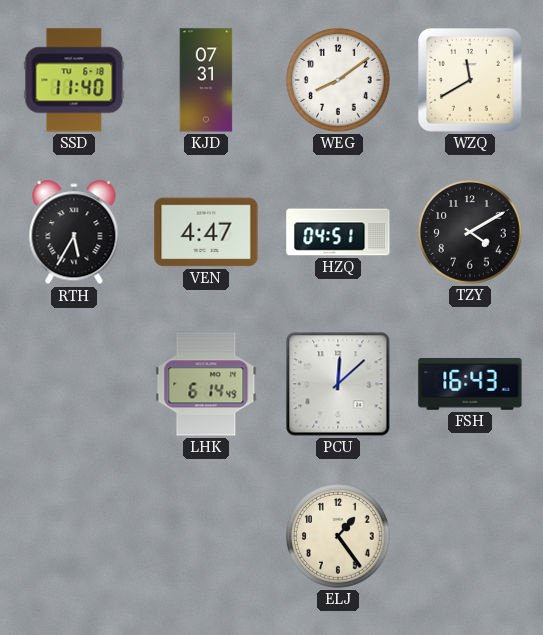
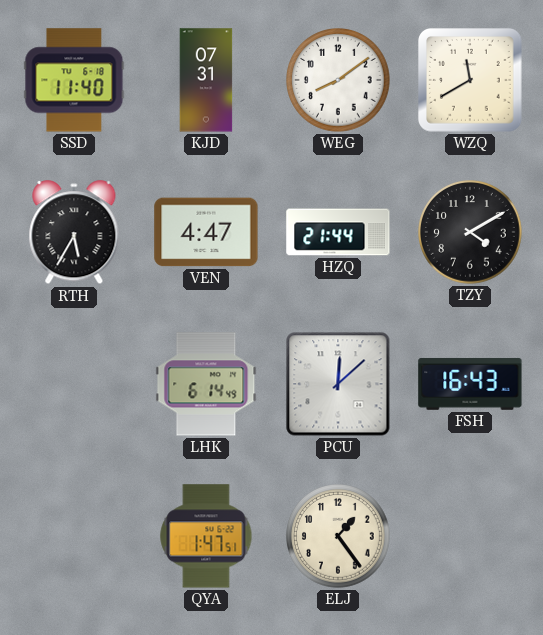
HZQ: 04:51 -> 21:44 (338, 232)
QYA: none -> 1:47 (206, 536)
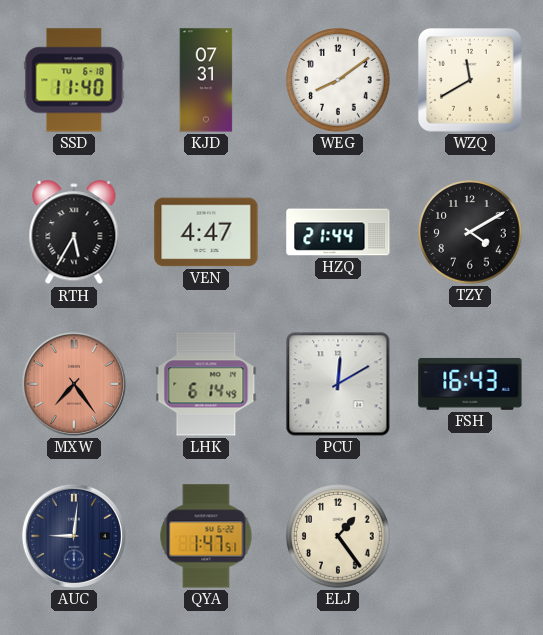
MXW: none -> 7:24 (74, 384)
PCU: 12:08 -> 12:10 (338, 384)
AUC: none -> 9:01 (74, 536)
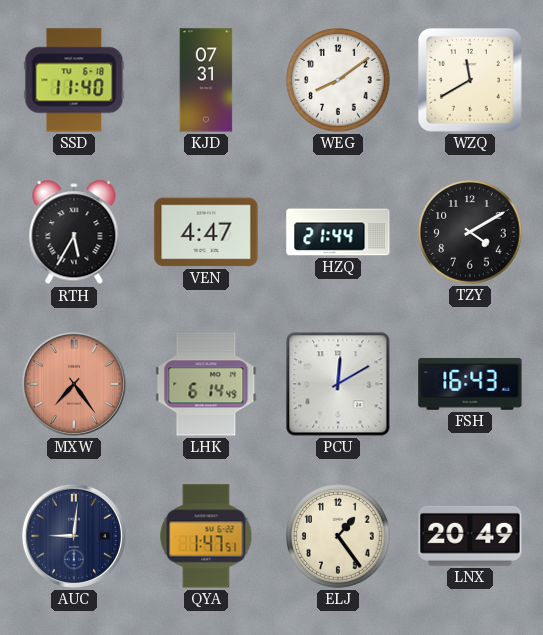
LNX: none -> 20:49 (470, 536)
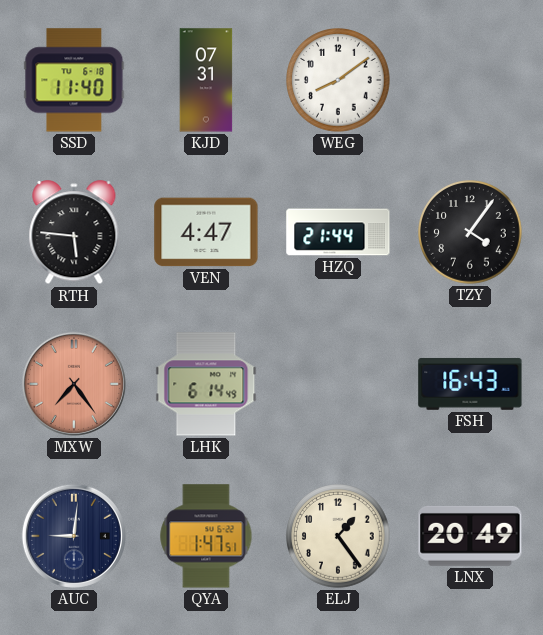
WZQ: 11:40 -> none (471, 81)
RTH: 5:35 -> 5:46 (74, 233)
TZY: 4:10 -> 4:06 (471, 233)
PCU: 12:10 -> none (338, 384)
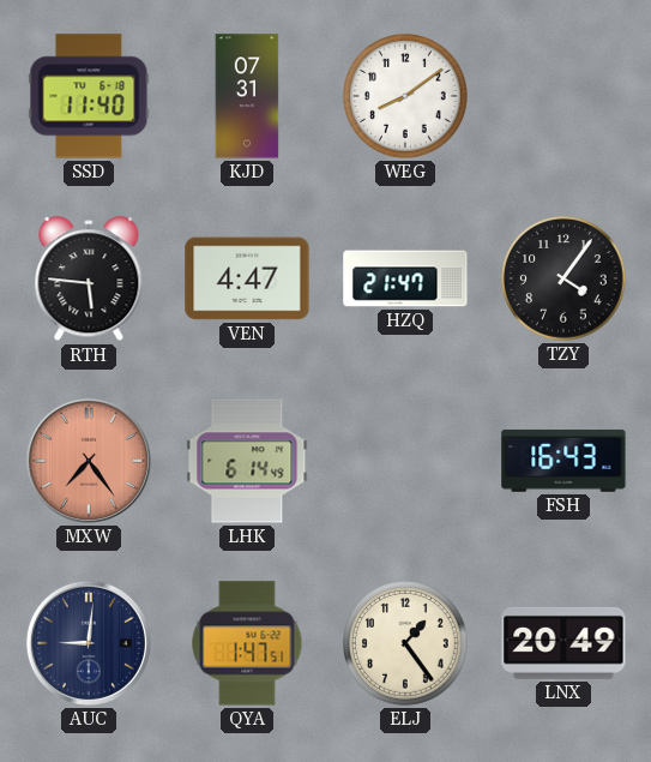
HZQ: 21:44 -> 21:47 (405, 278)
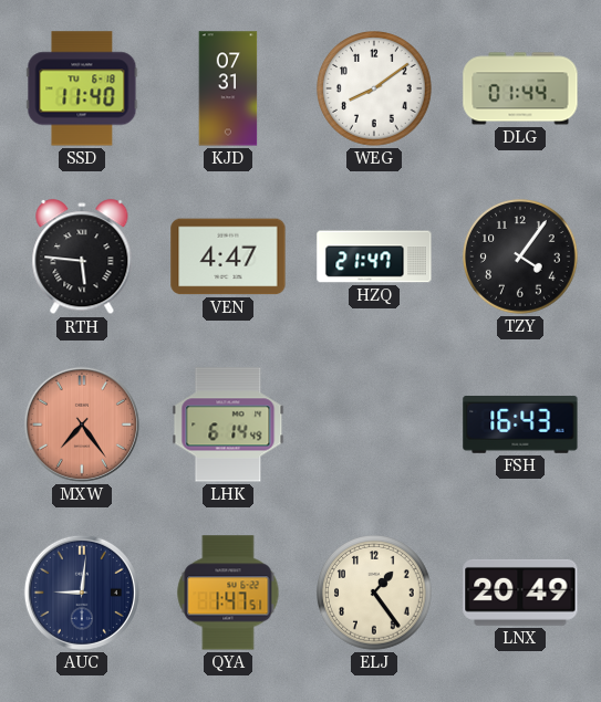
DLG: none -> 01:44 (520, 88)
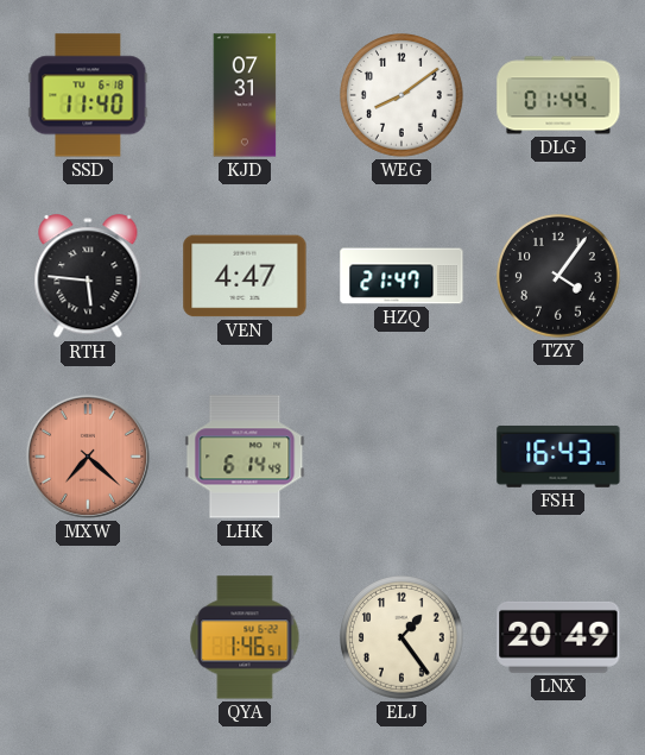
MXW: 7:24 -> 7:22 (88, 457)
AUC: 9:01 -> none (82, 593)
QYA: 1:47 -> 1:46 (245, 637)
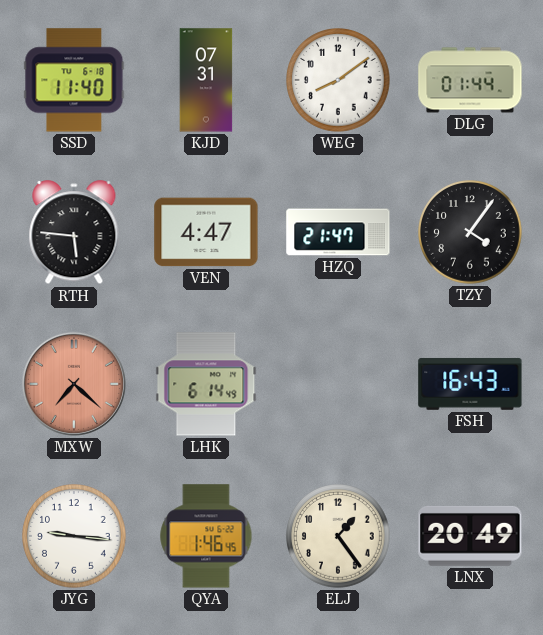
JYG: none -> 9:16 (75, 537)
QYA: 1:46:51 -> 1:46:45 (206, 536)
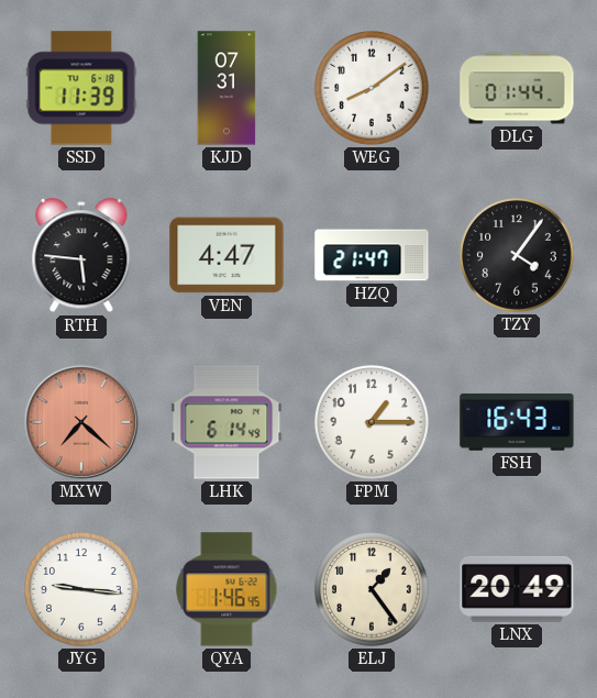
SSD: 11:40 -> 11:39 (81, 88)
FPM: none -> 1:15 (373, 423)
